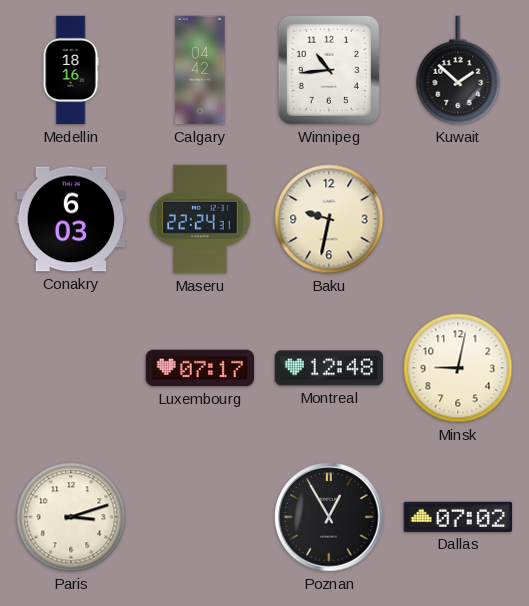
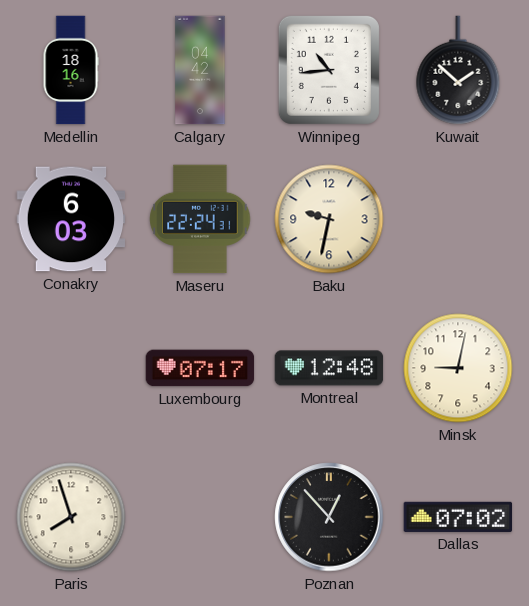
Paris: 3:12 -> 7:57 (71, 517)
Poznan: 12:55 -> 12:53 (329, 517)
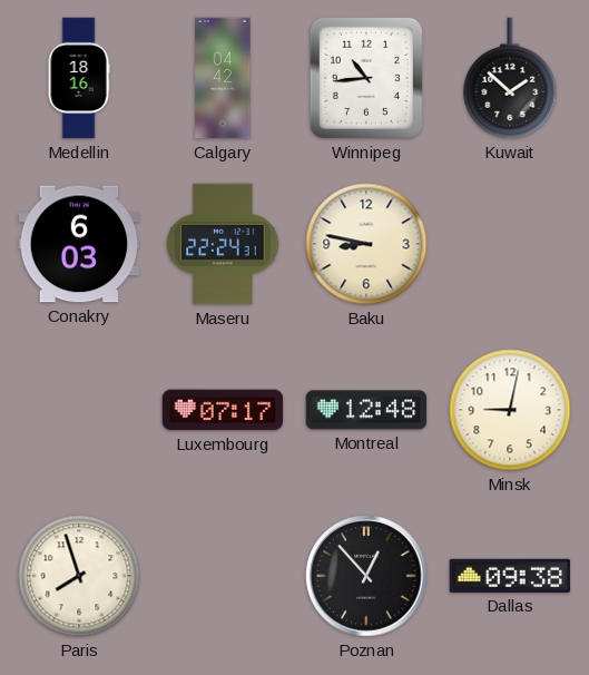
Baku: 9:32 -> 8:47 (366, 244)
Dallas: 07:02 -> 09:38 (510, 576)
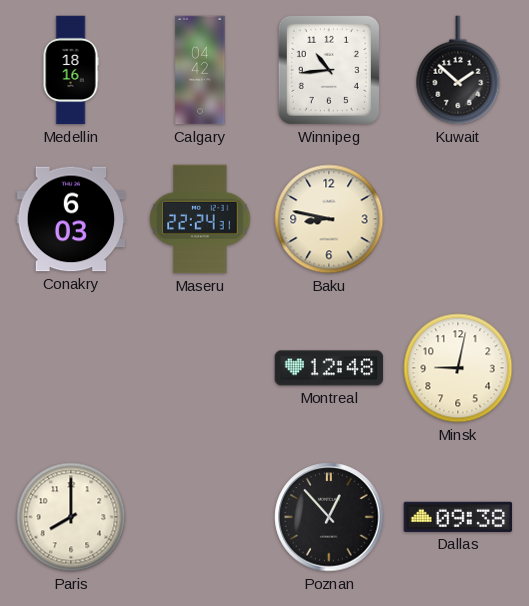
Luxembourg: 07:17 -> none (223, 410)
Paris: 7:57 -> 8:00 (71, 517)
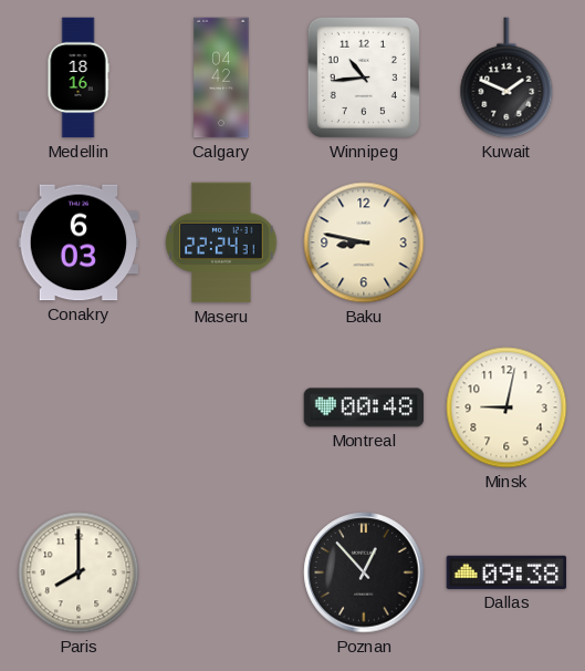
Kuwait: 1:52 -> 1:49 (506, 78)
Montreal: 12:48 -> 00:48 (364, 407)
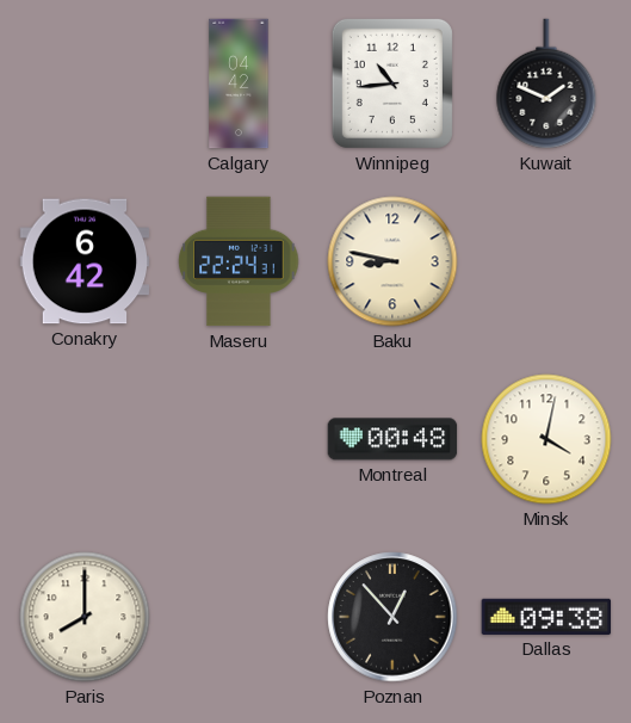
Medellin: 18:16 -> none (79, 78)
Conakry: 6:03 -> 6:42 (85, 261)
Minsk: 9:02 -> 4:02 (546, 439)
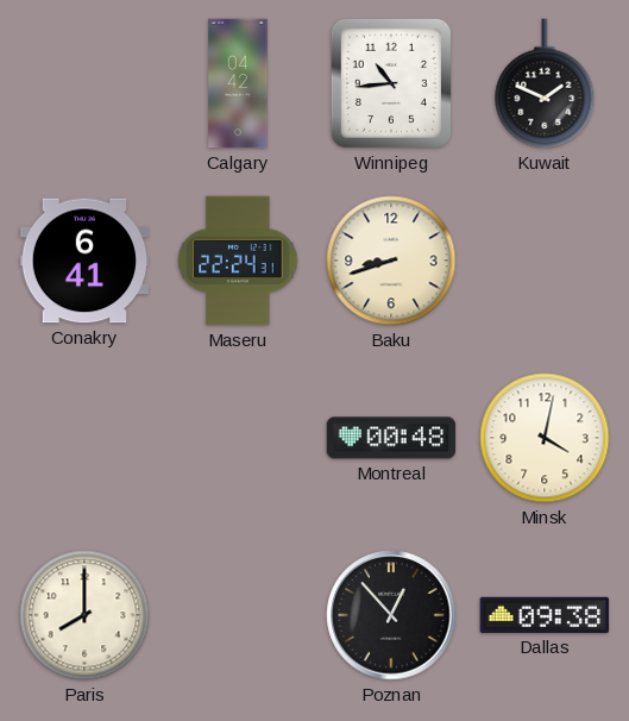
Conakry: 6:42 -> 6:41 (84, 261)
Baku: 8:47 -> 8:42 (391, 261)
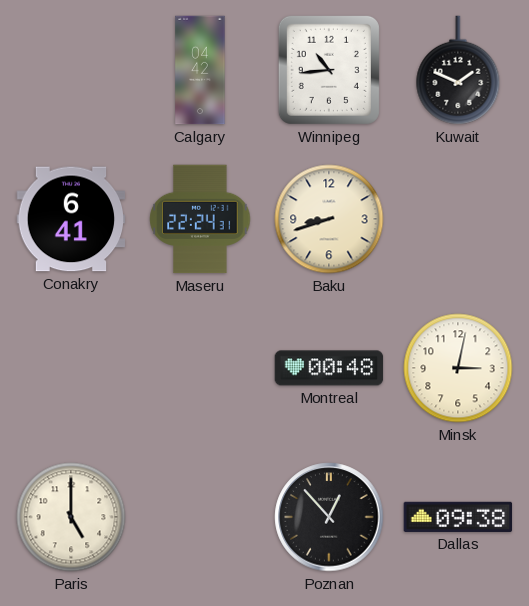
Minsk: 4:02 -> 3:02 (458, 368)
Paris: 8:00 -> 5:00 (71, 517)
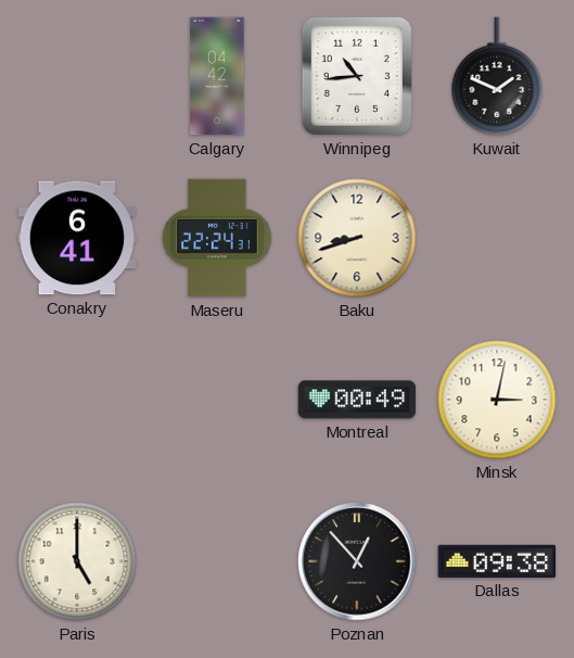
Montreal: 00:48 -> 00:49 (357, 400)
